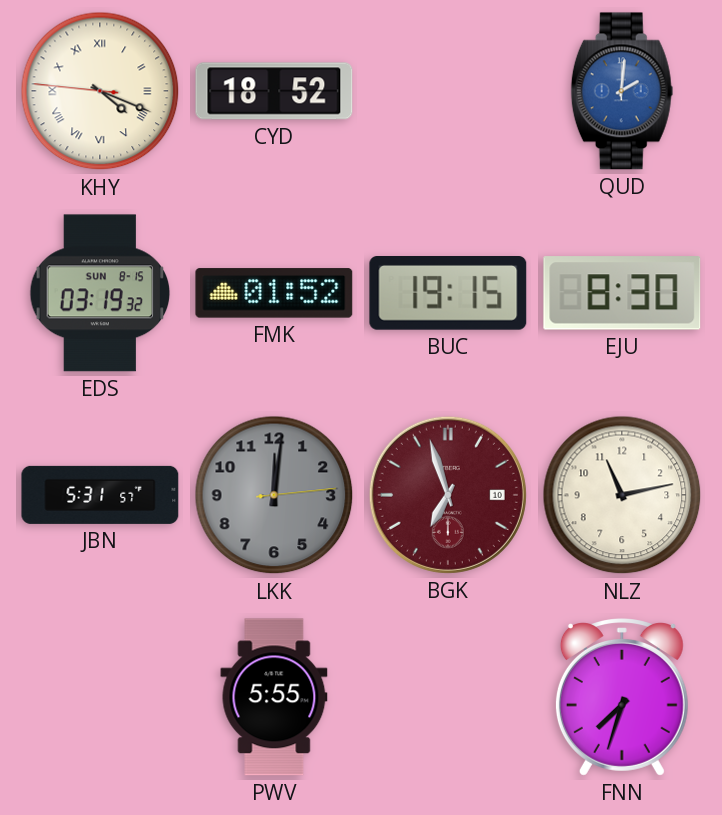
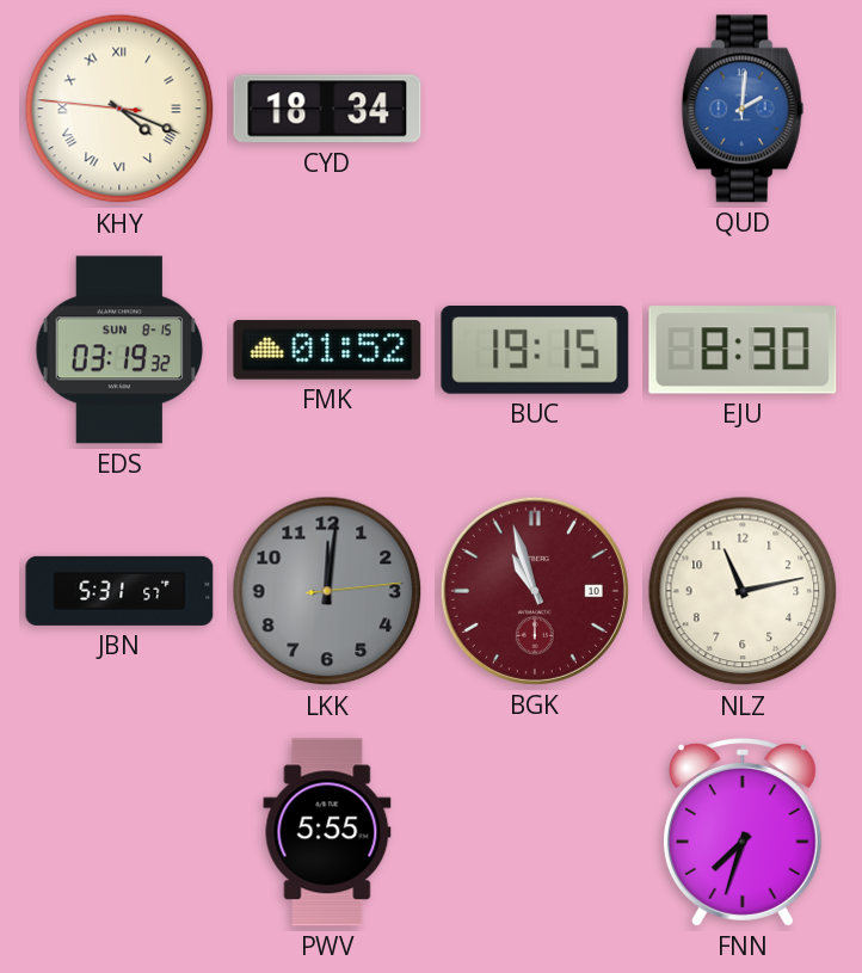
CYD: 18:52 -> 18:34 (327, 109)
BGK: 6:57 -> 10:57 (535, 591)
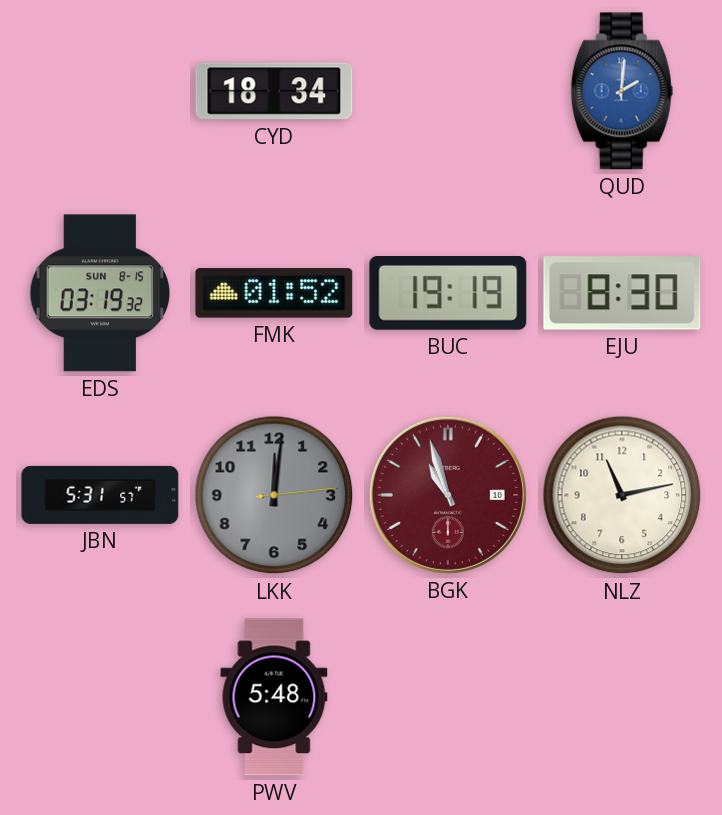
KHY: 4:18 -> none (119, 109)
BUC: 19:15 -> 19:19 (448, 294)
PWV: 5:55 -> 5:48 (274, 697)
FNN: 7:33 -> none (743, 833)
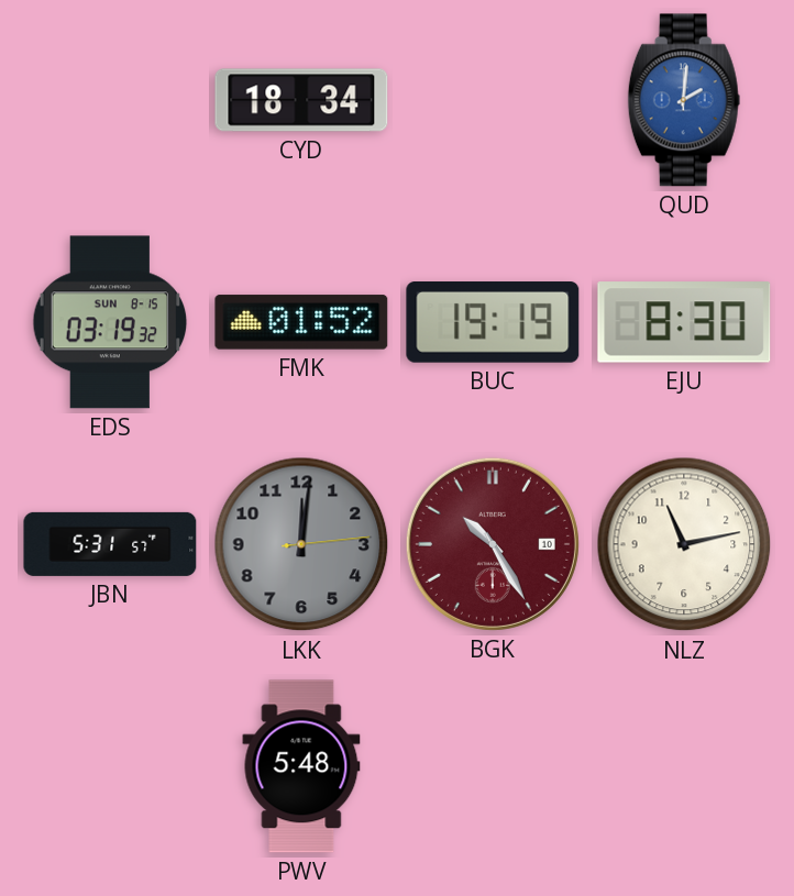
BGK: 10:57 -> 10:25 (493, 544)
